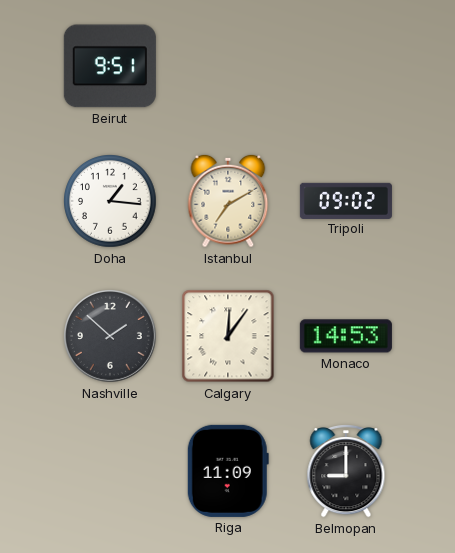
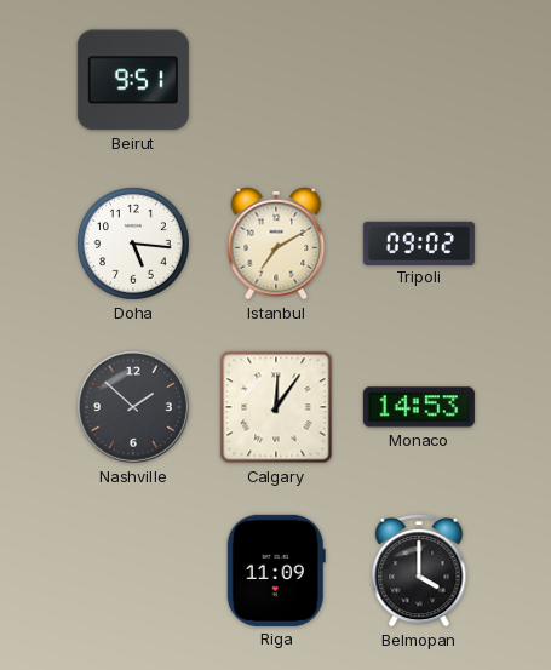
Doha: 1:16 -> 5:16 (134, 245)
Belmopan: 9:00 -> 4:00 (419, 572)
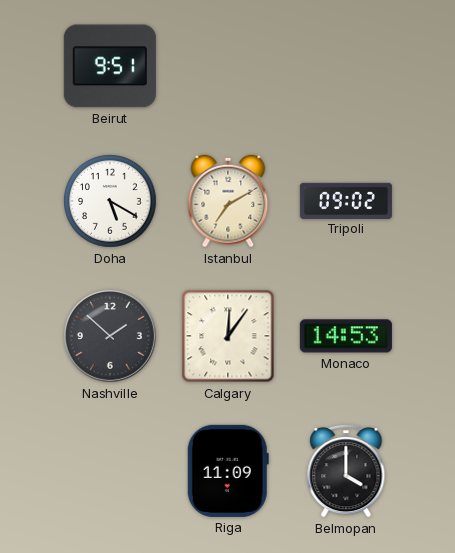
Doha: 5:16 -> 5:20 (111, 202)
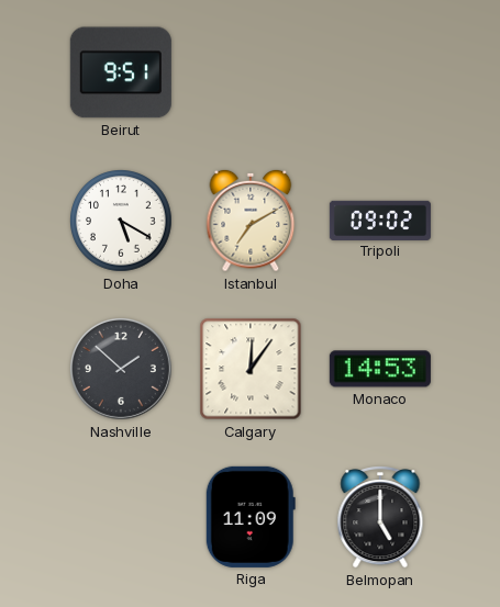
Belmopan: 4:00 -> 5:00 (380, 518)
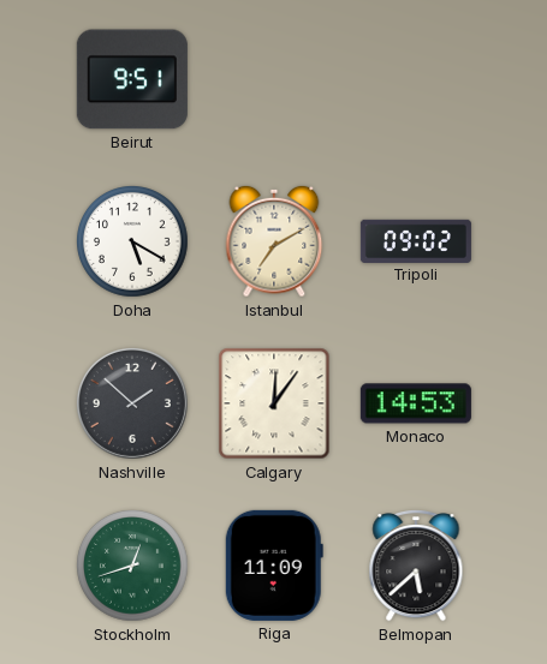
Stockholm: none -> 12:42 (133, 567)
Belmopan: 5:00 -> 5:38 (416, 567)
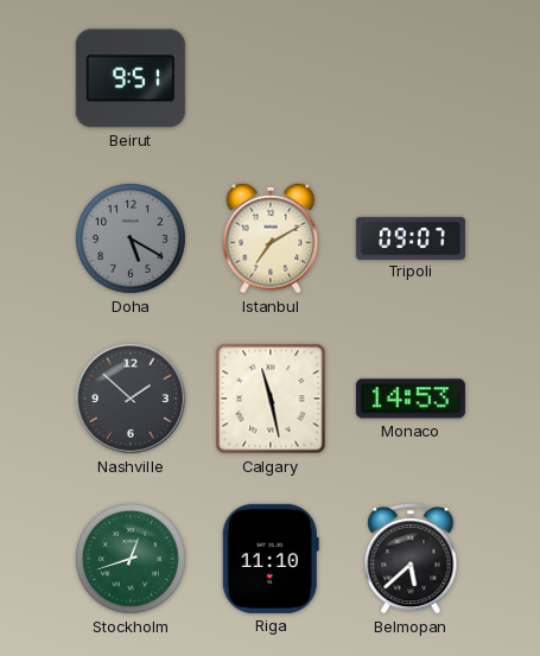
Doha dial: white -> grey (132, 240)
Tripoli: 09:02 -> 09:07 (411, 237)
Calgary: 12:06 -> 11:28 (271, 399)
Riga: 11:09 -> 11:10 (271, 559)
